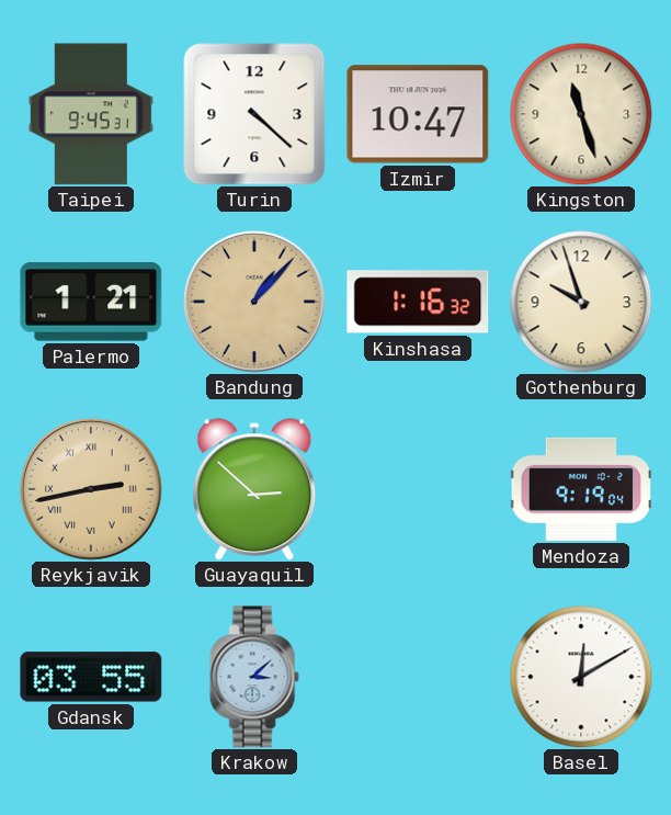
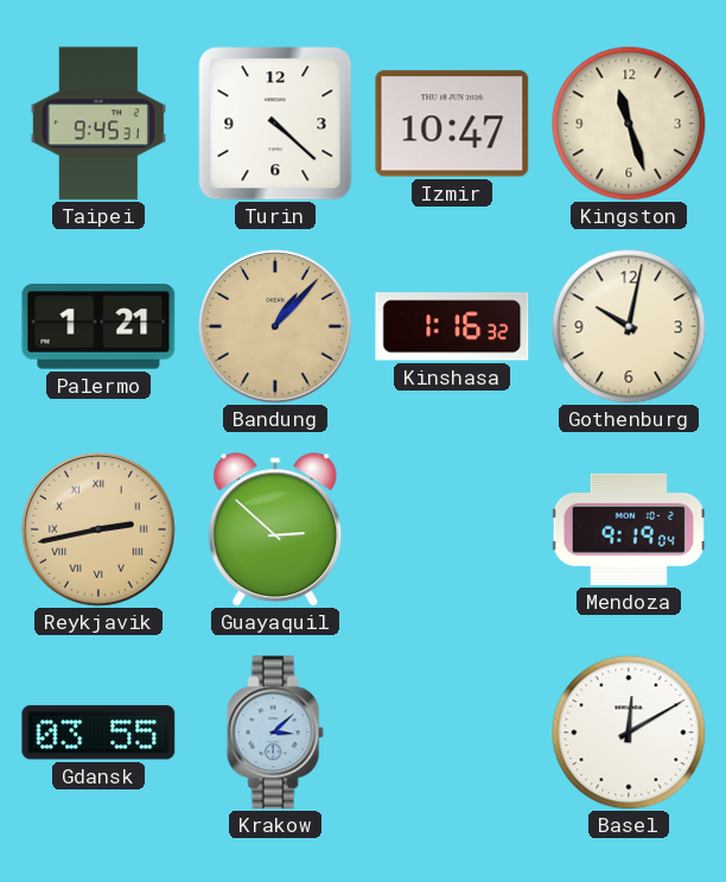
Gothenburg: 9:57 -> 10:02 (629, 326)
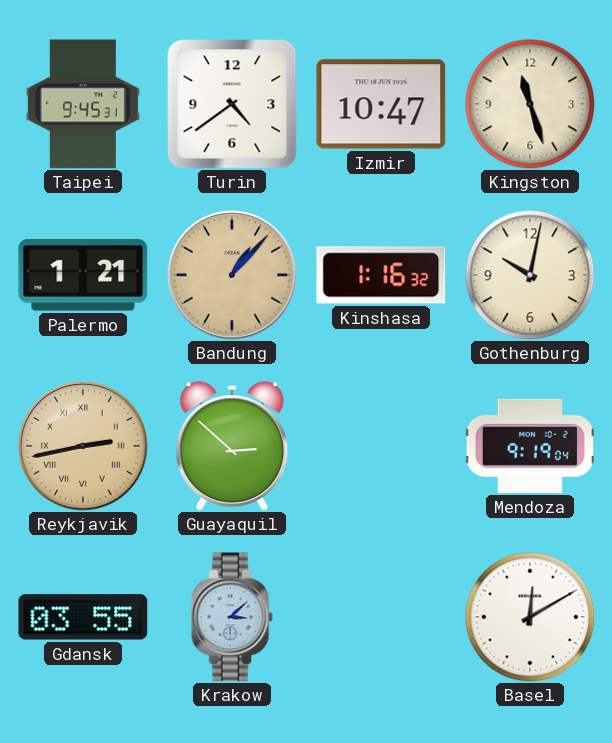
Turin: 4:22 -> 4:39 (232, 104)
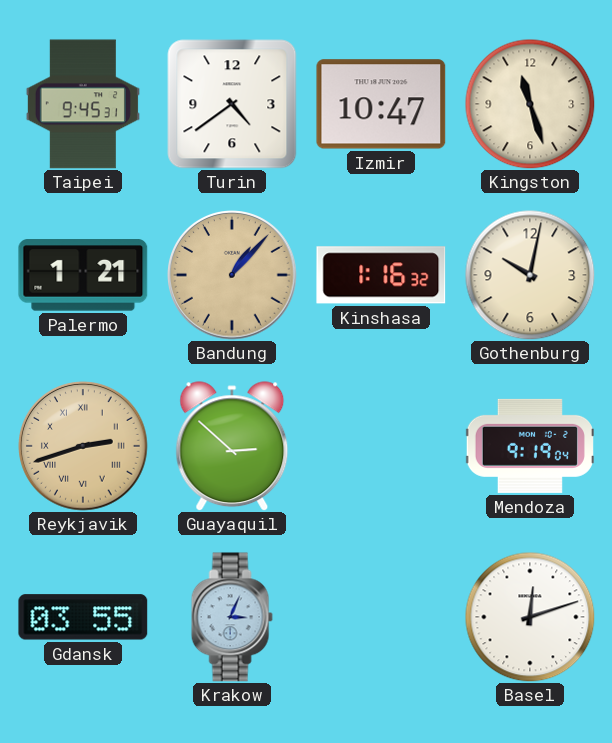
Reykjavik: 2:43 -> 2:42 (84, 447)
Krakow: 3:08 -> 3:04 (232, 617)
Basel: 12:10 -> 12:12 (530, 617)
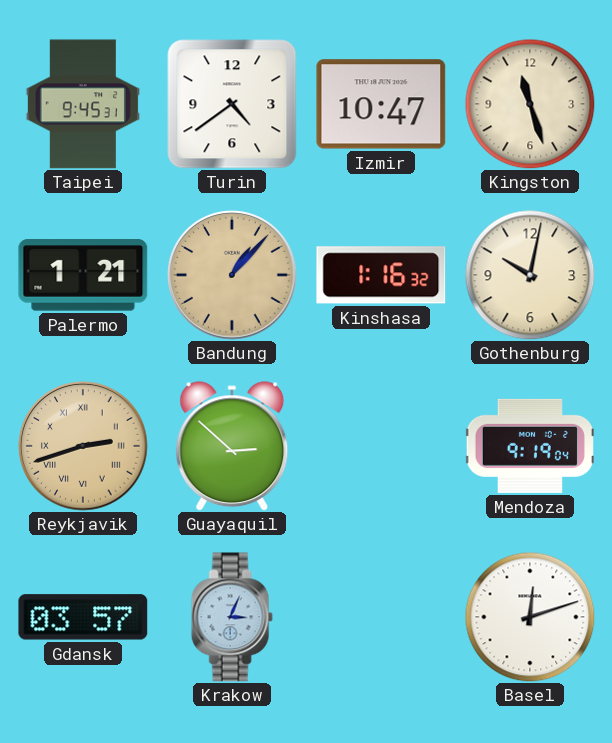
Gdansk: 03:55 -> 03:57 (83, 617)
